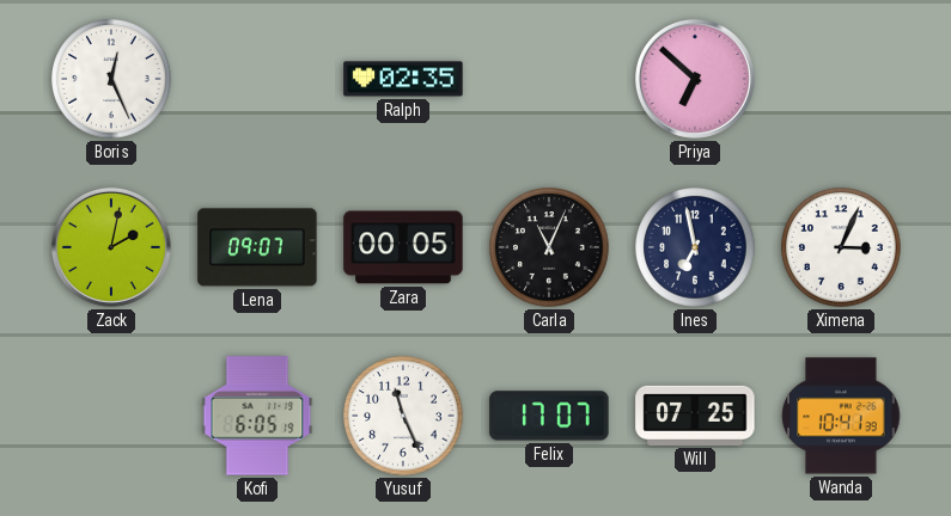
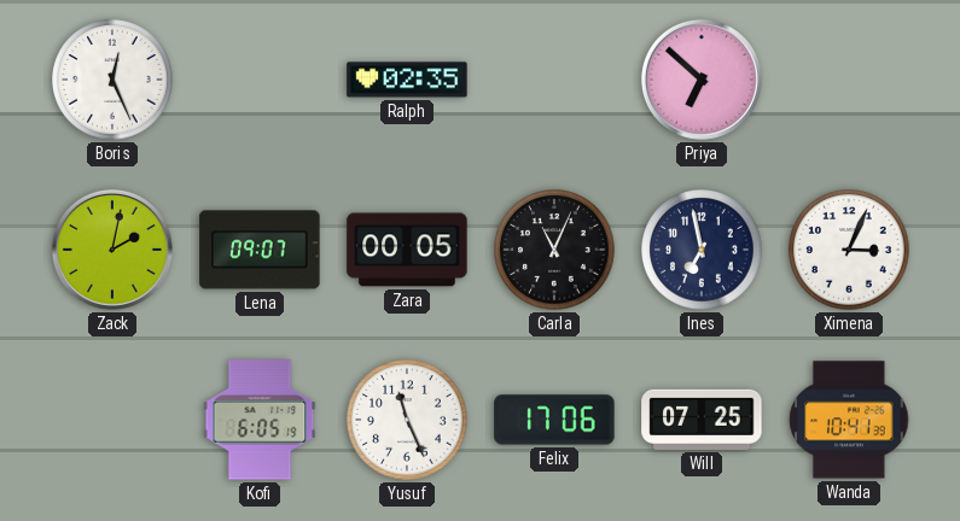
Felix: 17:07 -> 17:06 (554, 420)
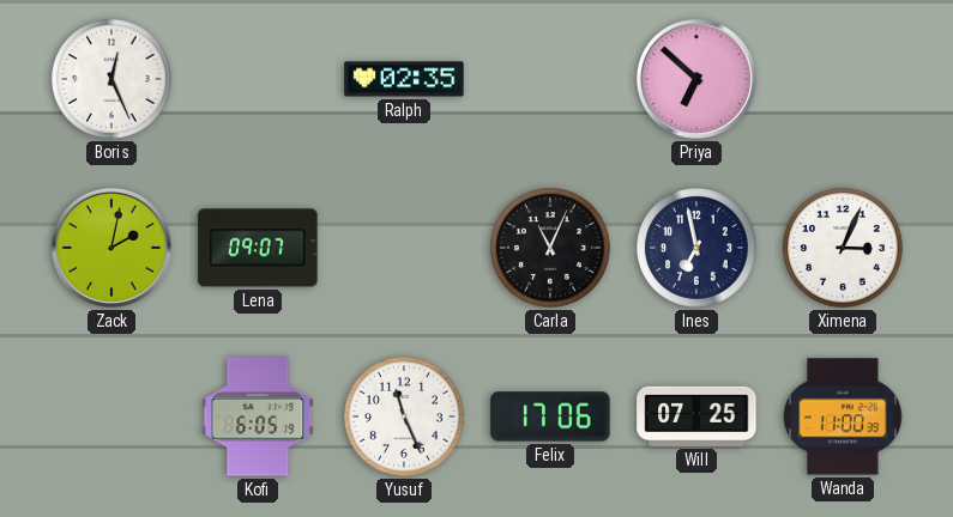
Zara: 00:05 -> none (407, 250)
Wanda: 10:41 -> 11:00 (843, 416)
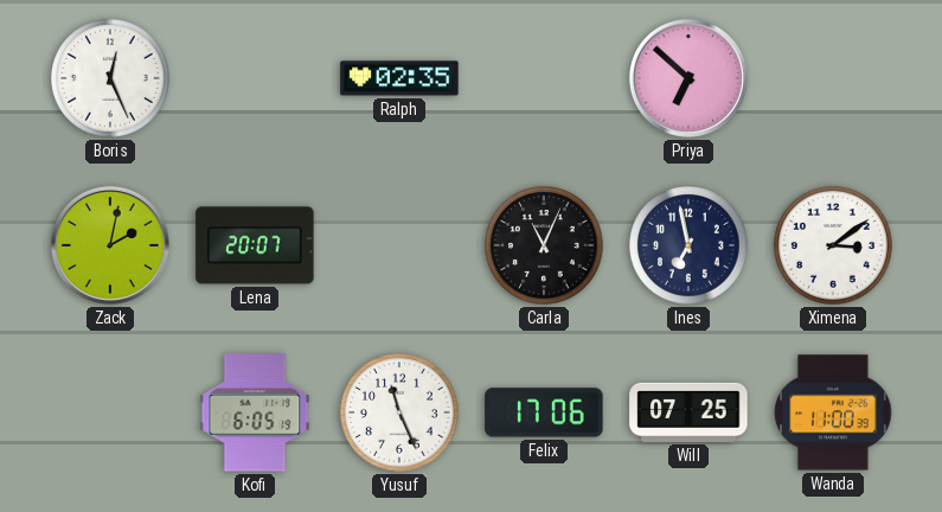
Lena: 09:07 -> 20:07 (255, 245)
Ximena: 3:04 -> 3:09 (833, 245)
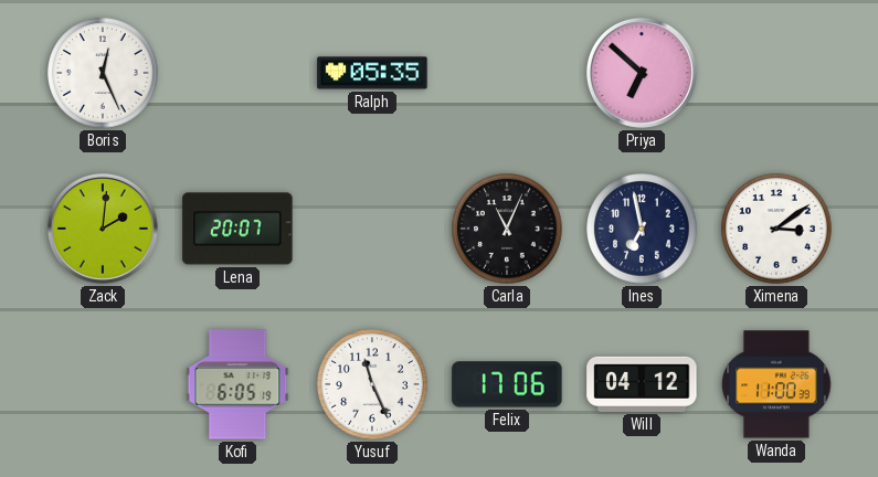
Ralph: 02:35 -> 05:35 (372, 73)
Zack: 2:02 -> 2:01 (103, 229)
Will: 07:25 -> 04:12 (642, 384)
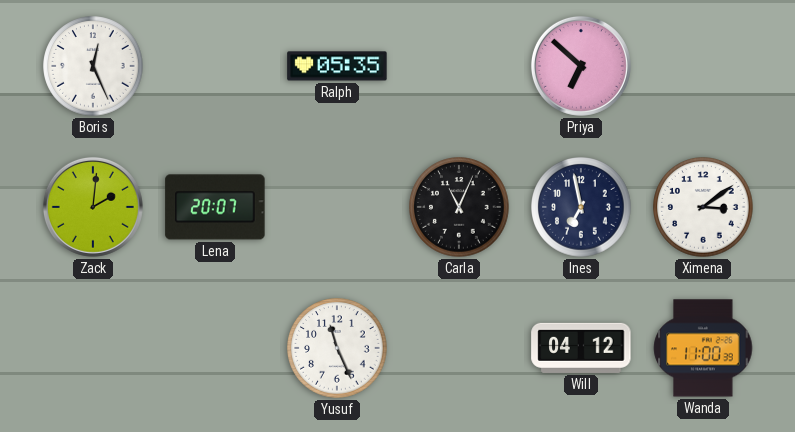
Kofi: 6:05 -> none (237, 384)
Felix: 17:06 -> none (507, 384)
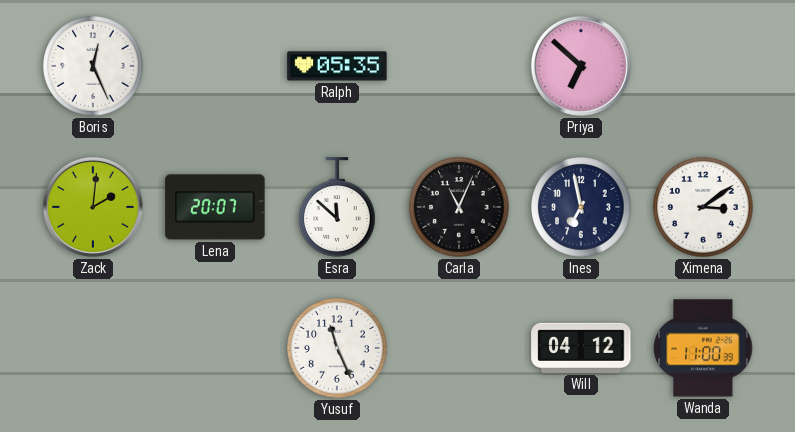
Esra: none -> 11:52 (338, 207)
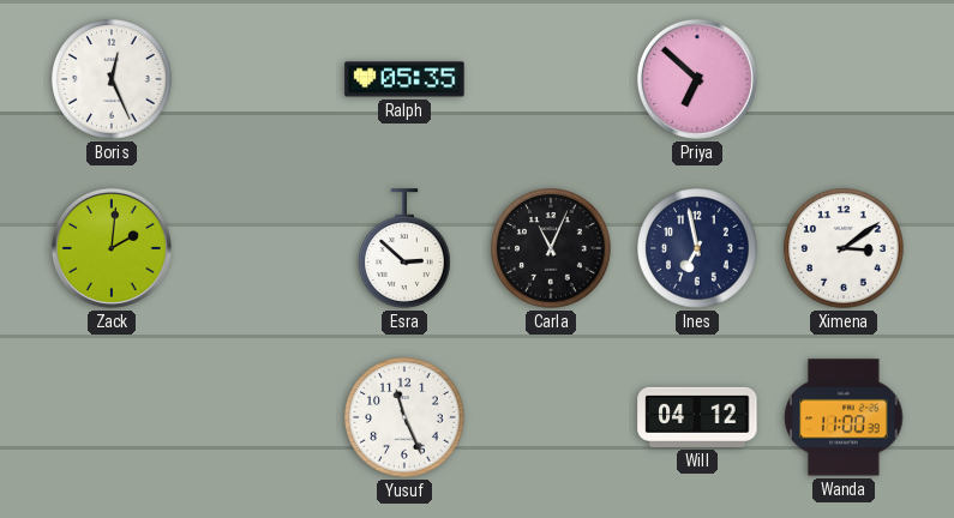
Lena: 20:07 -> none (215, 207)
Esra: 11:52 -> 2:52 (406, 248)
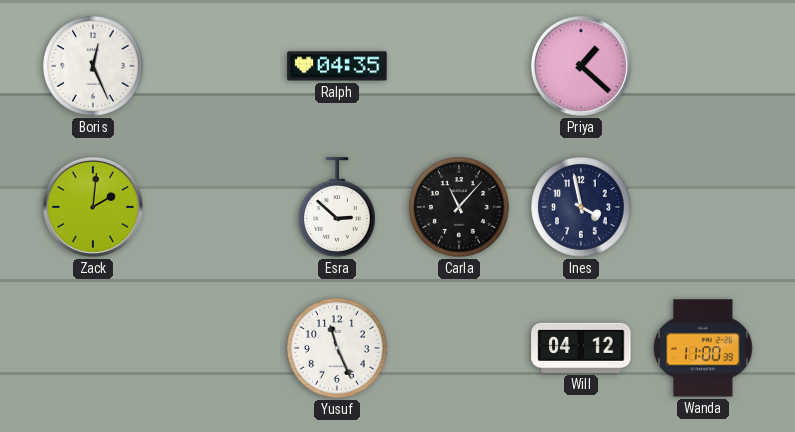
Ralph: 05:35 -> 04:35 (337, 66)
Priya: 6:52 -> 1:22 (581, 66)
Carla: 11:04 -> 11:07 (459, 207)
Ines: 6:58 -> 3:58 (581, 207)
Ximena: 3:09 -> none (844, 248)
